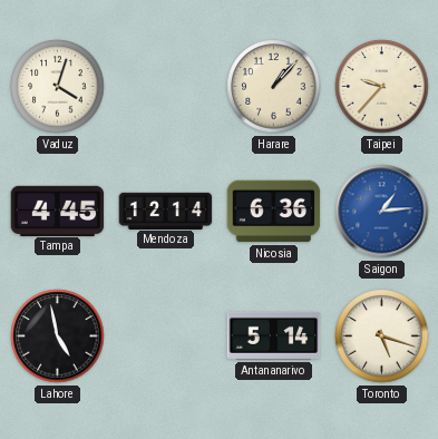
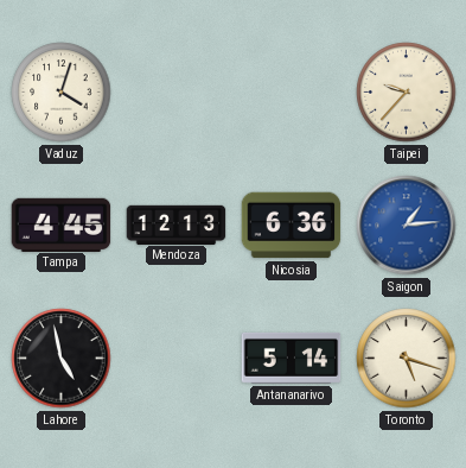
Harare: 1:07 -> none (274, 87)
Mendoza: 12:14 -> 12:13 (177, 224)
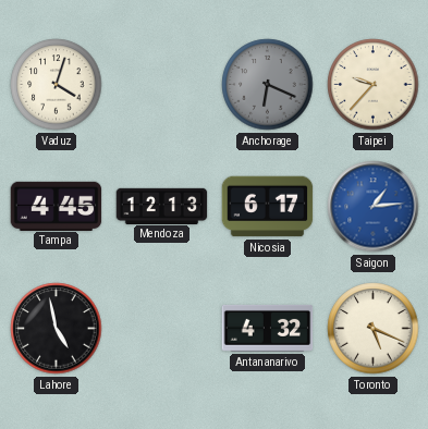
Anchorage: none -> 6:19 (268, 85)
Nicosia: 6:36 -> 6:17 (268, 207)
Antananarivo: 5:14 -> 4:32 (268, 328)
Toronto: 5:18 -> 5:19 (374, 329)
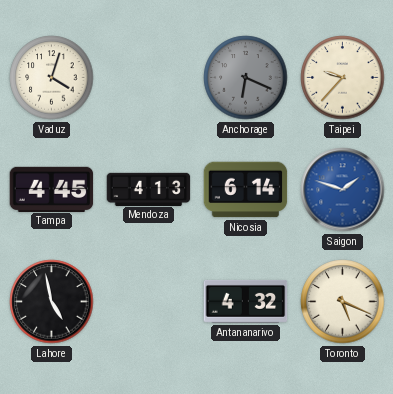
Mendoza: 12:13 -> 4:13 (149, 189)
Nicosia: 6:17 -> 6:14 (246, 190)
Saigon: 1:14 -> 1:48 (343, 190)
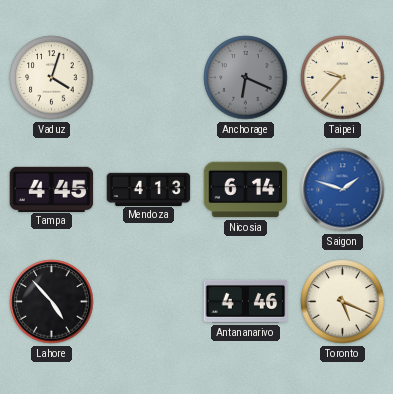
Lahore: 4:58 -> 4:53 (52, 302)
Antananarivo: 4:32 -> 4:46 (246, 301)
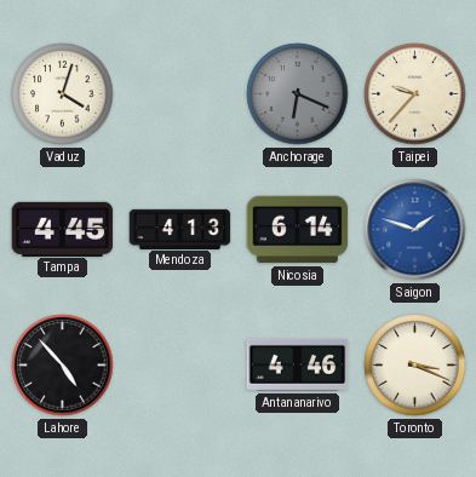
Toronto: 5:19 -> 3:19 (415, 366)
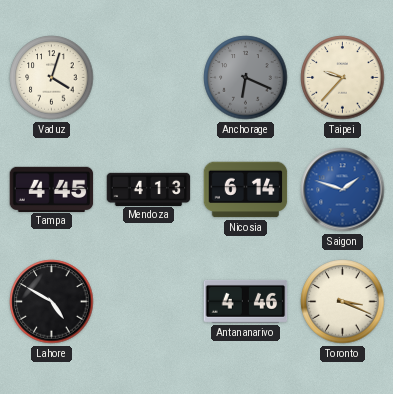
Lahore: 4:53 -> 4:50 (52, 302)
